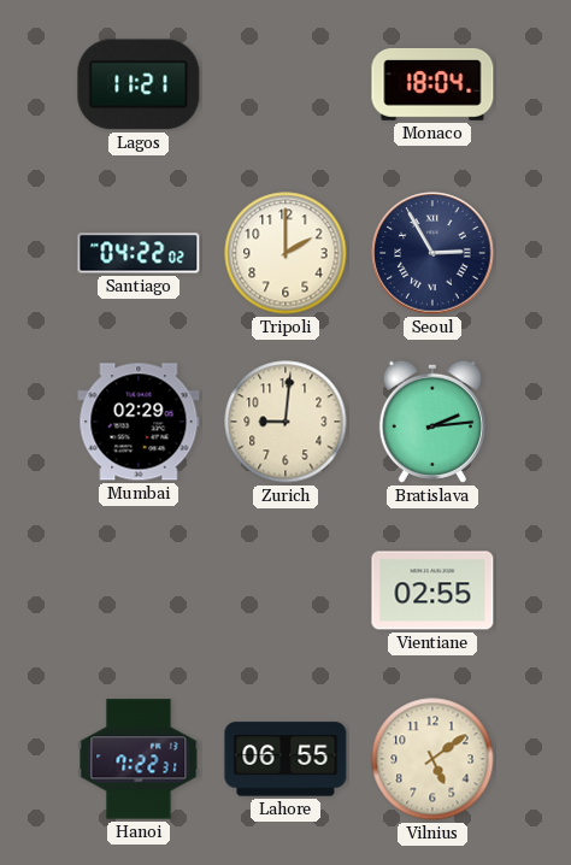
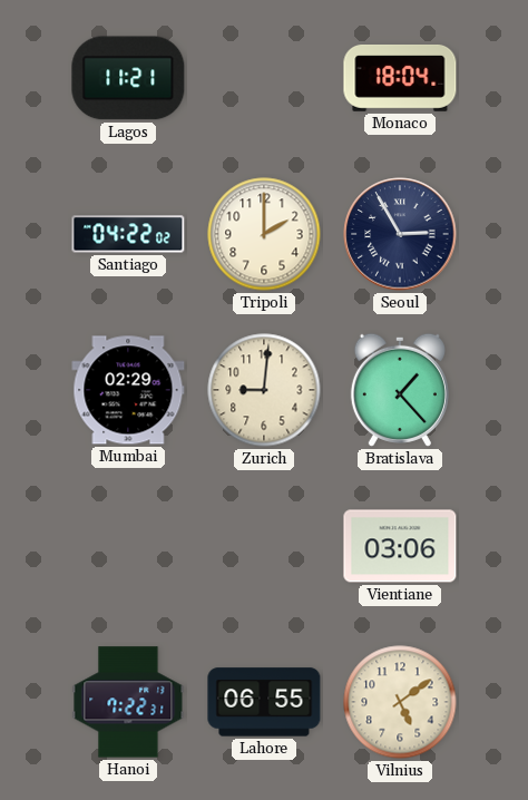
Bratislava: 2:14 -> 1:23 (400, 390)
Vientiane: 02:55 -> 03:06 (400, 546)
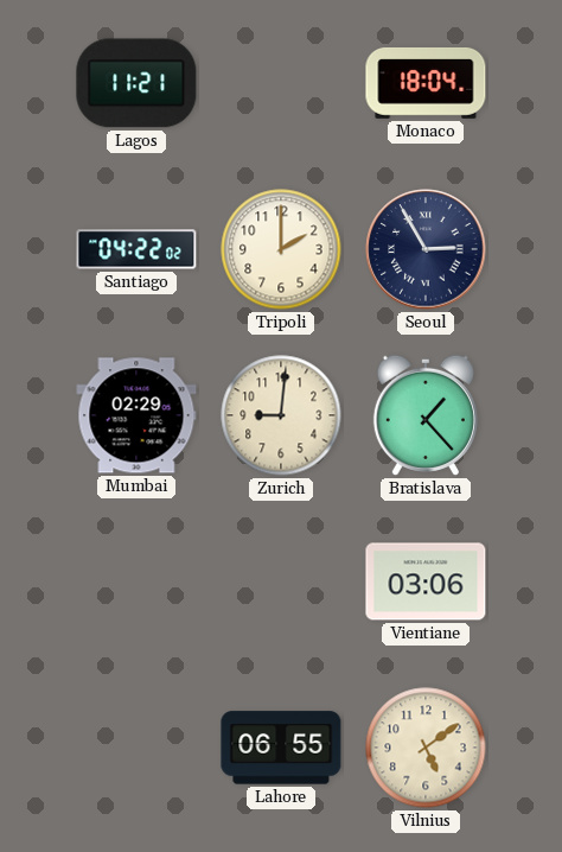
Hanoi: 7:22 -> none (128, 702)
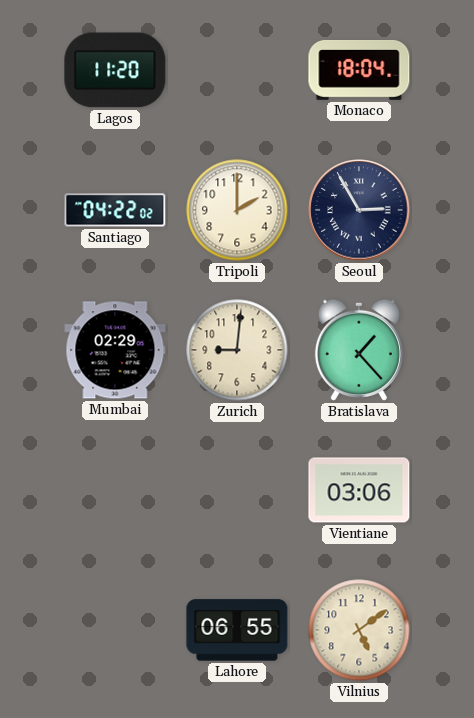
Lagos: 11:21 -> 11:20 (115, 70)
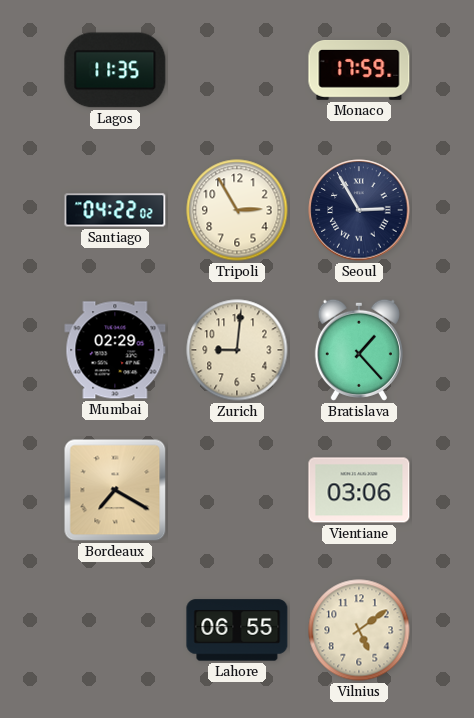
Lagos: 11:20 -> 11:35 (115, 70)
Monaco: 18:04 -> 17:59 (359, 70)
Tripoli: 2:00 -> 2:55 (237, 210)
Bordeaux: none -> 7:20 (115, 490)
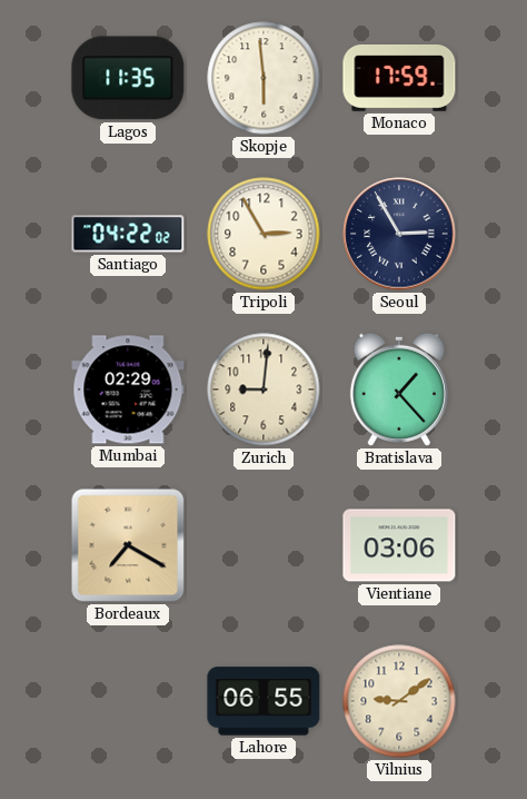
Skopje: none -> 5:59 (263, 78)
Vilnius: 5:09 -> 9:09 (399, 701)
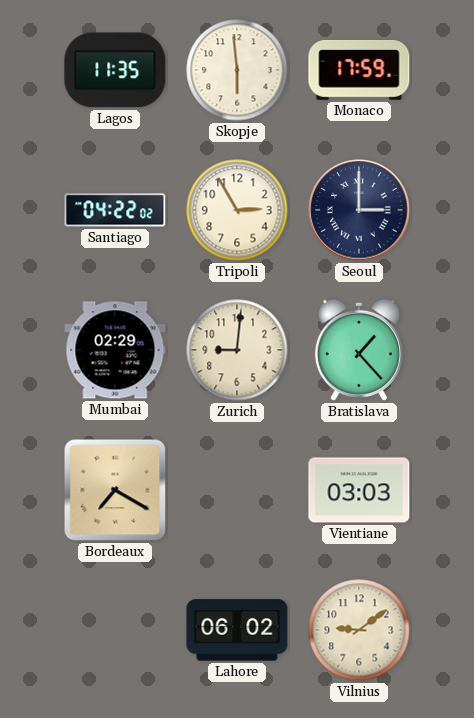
Seoul: 2:55 -> 3:00 (359, 210)
Vientiane: 03:06 -> 03:03 (359, 490)
Lahore: 06:55 -> 06:02 (237, 630)
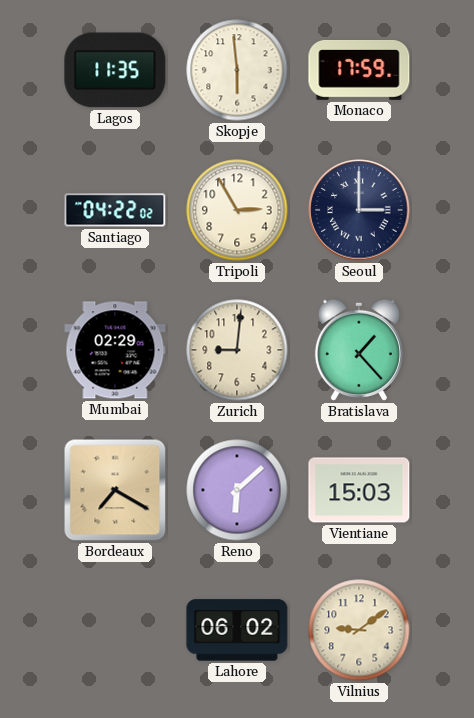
Reno: none -> 6:08 (237, 490)
Vientiane: 03:03 -> 15:03 (359, 490)
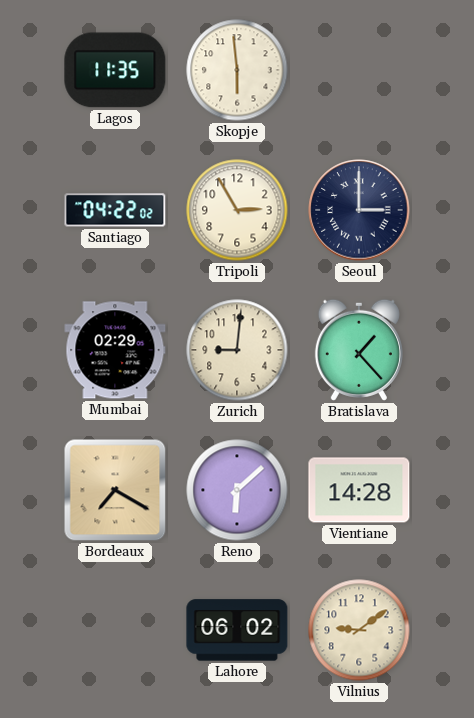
Monaco: 17:59 -> none (359, 70)
Vientiane: 15:03 -> 14:28 (359, 490)
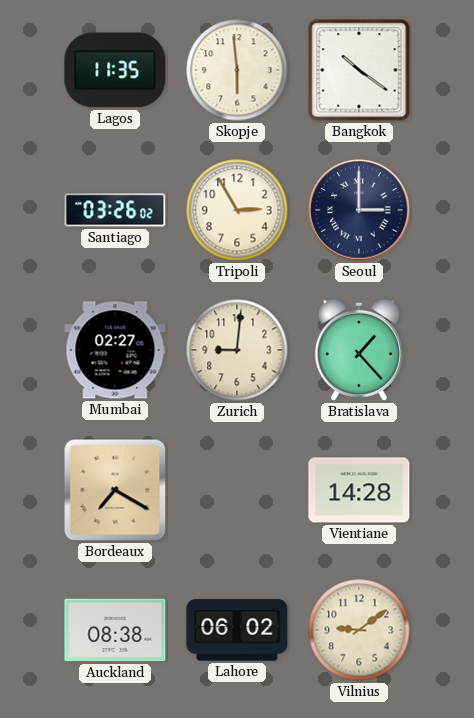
Bangkok: none -> 10:21 (359, 70)
Santiago: 04:22 -> 03:26 (115, 210)
Mumbai: 02:29 -> 02:27 (115, 350)
Reno: 6:08 -> none (237, 490)
Auckland: none -> 08:38 (115, 630)
